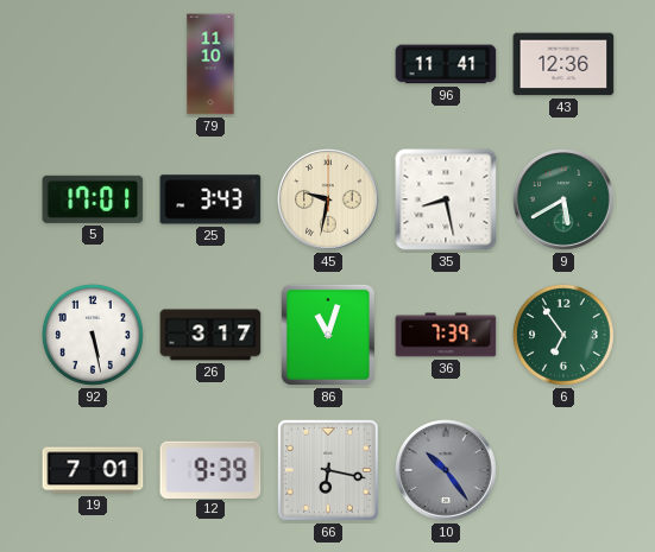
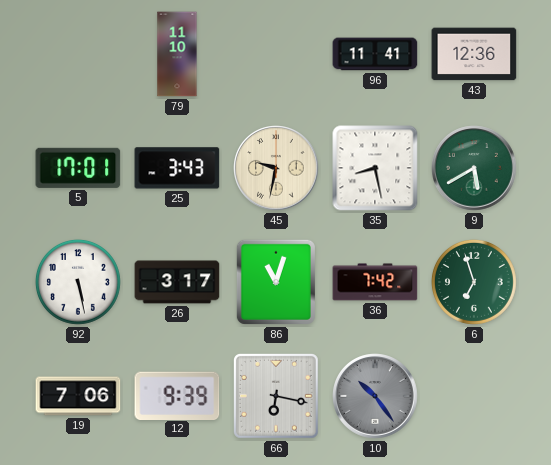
36: 7:39 -> 7:42 (375, 282)
6: 6:54 -> 6:57 (474, 282)
19: 7:01 -> 7:06 (78, 396)
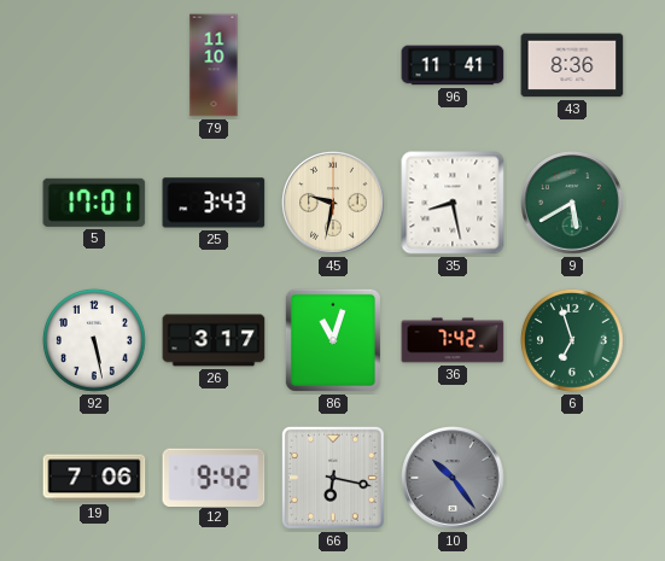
43: 12:36 -> 8:36 (572, 65)
12: 9:39 -> 9:42 (214, 477)
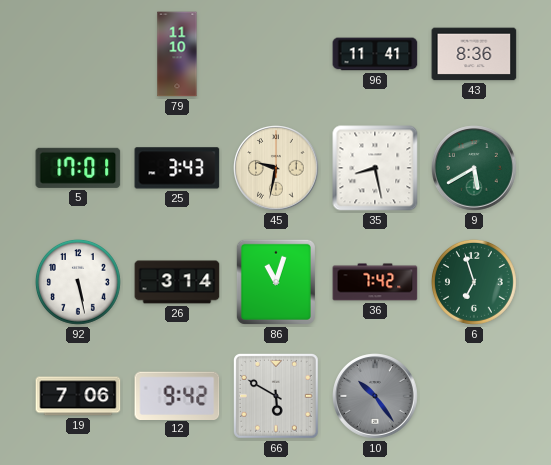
26: 3:17 -> 3:14 (177, 282)
66: 6:17 -> 5:50 (276, 396)
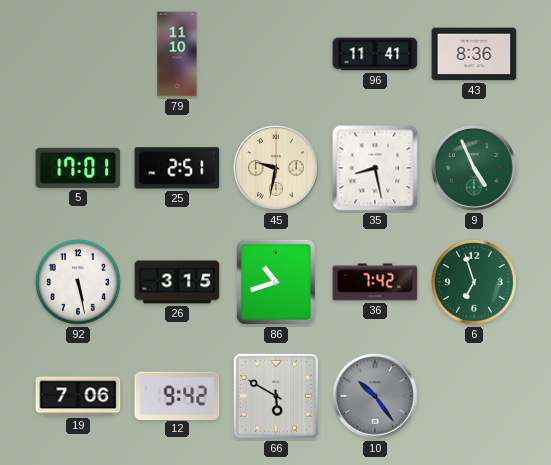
25: 3:43 -> 2:51 (177, 168)
9: 5:40 -> 4:56 (474, 168)
26: 3:14 -> 3:15 (177, 282)
86: 11:03 -> 10:42 (276, 282)
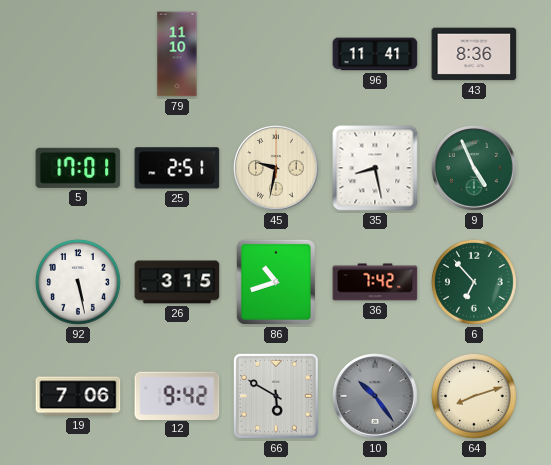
6: 6:57 -> 6:53 (474, 282)
64: none -> 8:12 (474, 396)
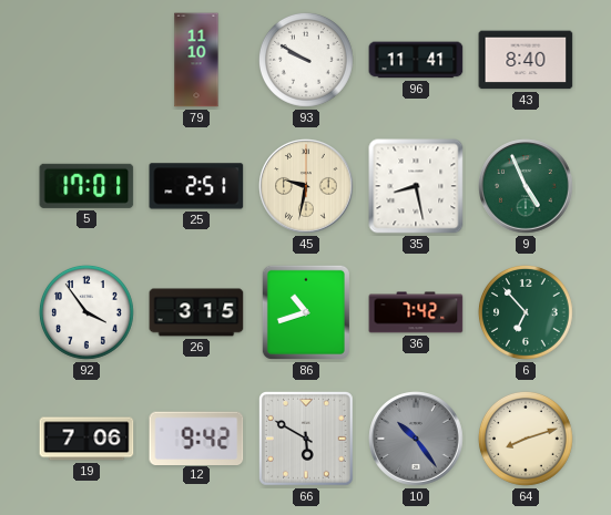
93: none -> 9:50 (306, 60)
43: 8:36 -> 8:40 (526, 60)
92: 5:28 -> 3:54 (86, 312)
